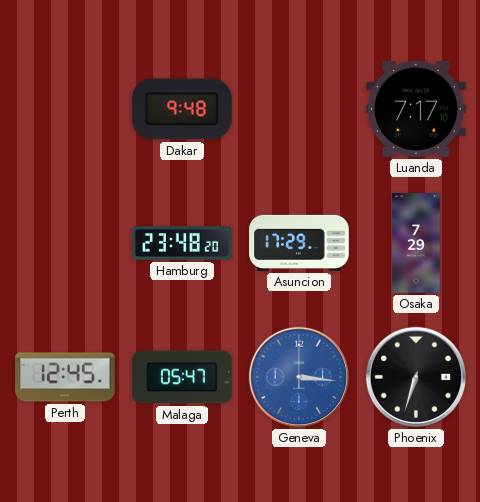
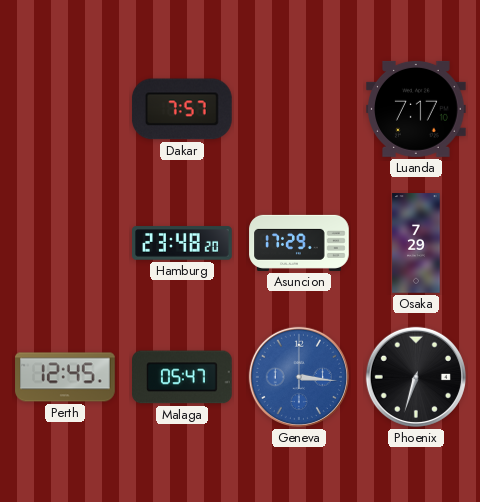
Dakar: 9:48 -> 7:57 (182, 109)
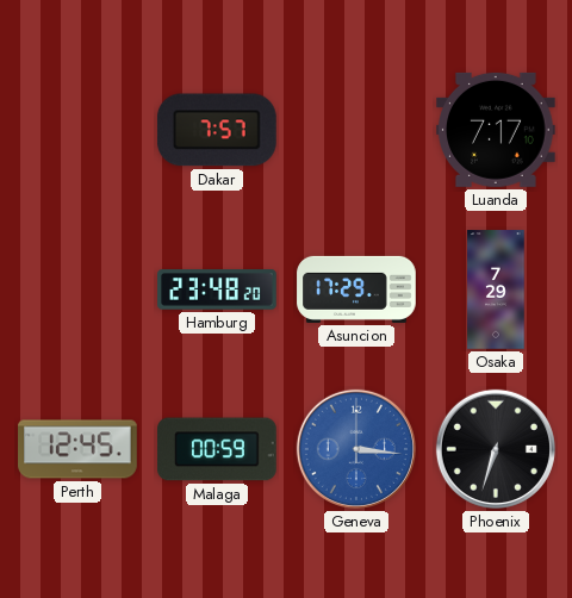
Malaga: 05:47 -> 00:59 (218, 449)
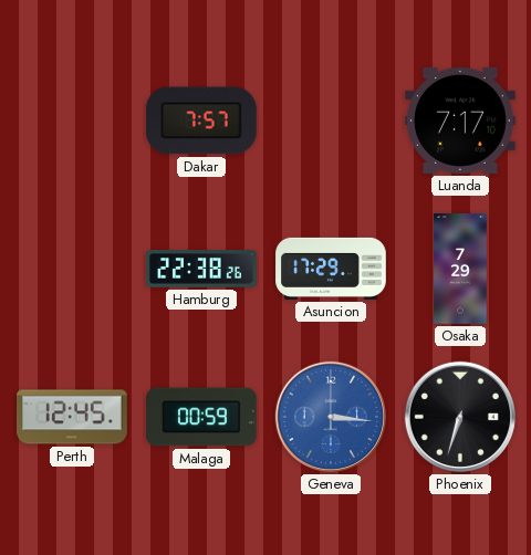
Hamburg: 23:48 -> 22:38 (201, 269)
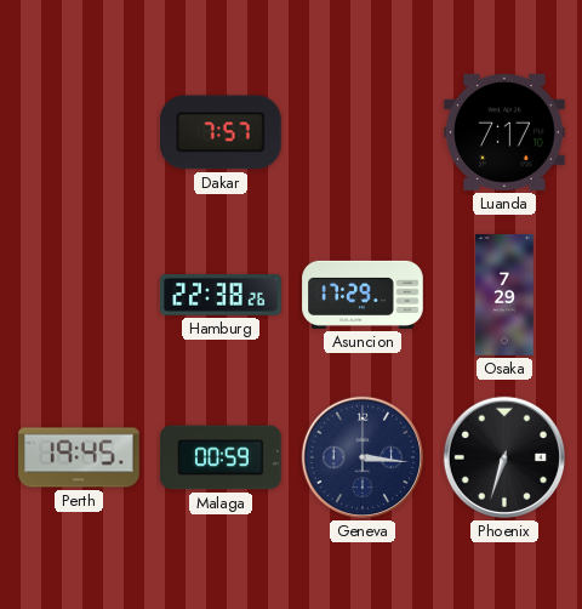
Perth: 12:45 -> 19:45 (79, 457)
Geneva dial: blue -> navy (363, 457)
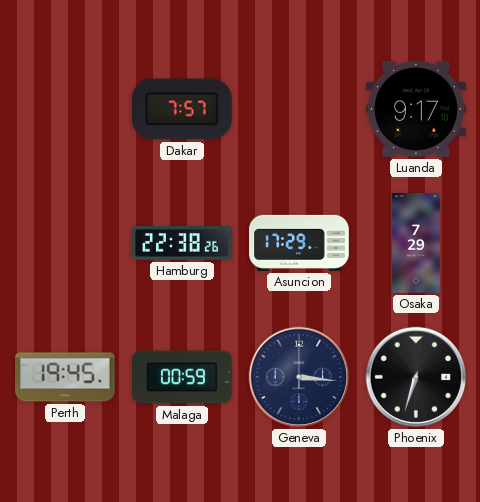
Luanda: 7:17 -> 9:17 (417, 109)
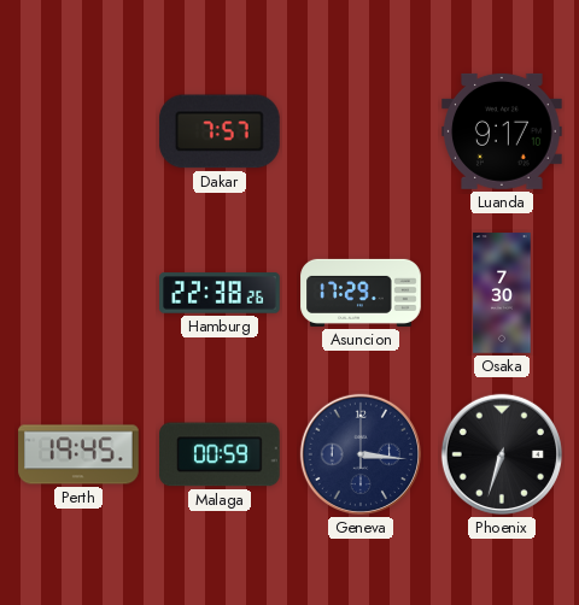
Osaka: 7:29 -> 7:30 (502, 293)
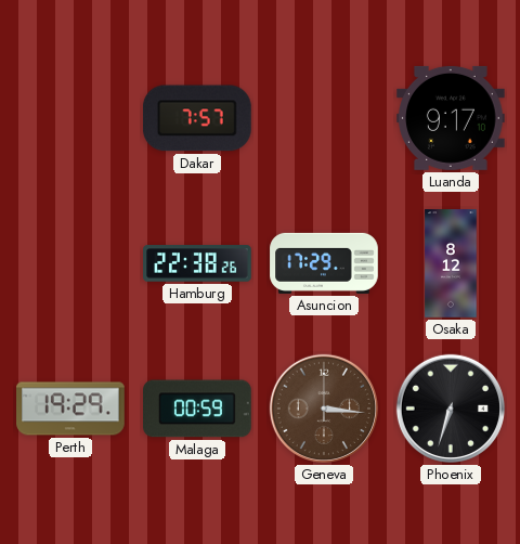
Osaka: 7:30 -> 8:12 (451, 263)
Perth: 19:45 -> 19:29 (70, 409)
Geneva dial: navy -> brown (324, 409)
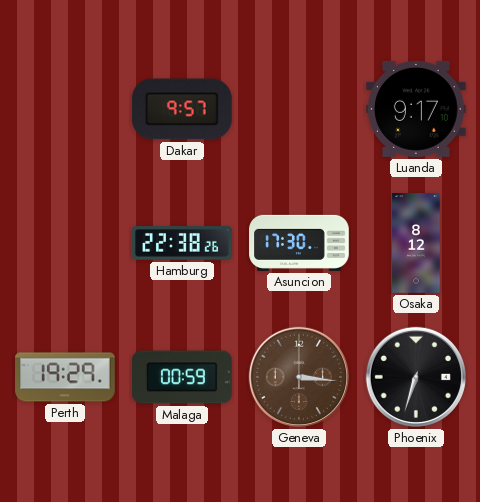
Dakar: 7:57 -> 9:57 (182, 109)
Asuncion: 17:29 -> 17:30 (299, 243)
